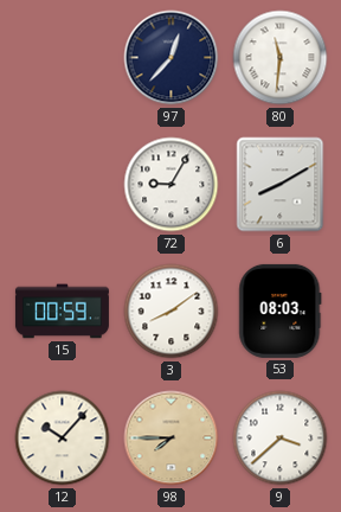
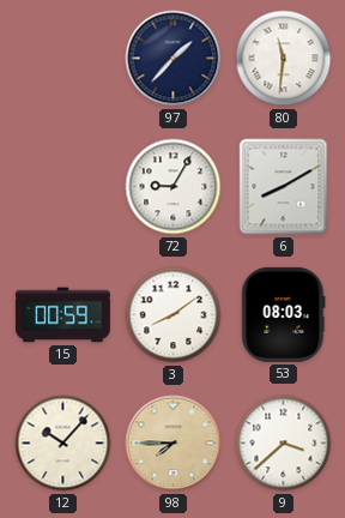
97: 12:37 -> 1:37 (174, 59)
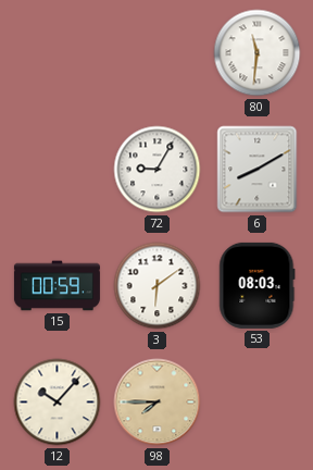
97: 1:37 -> none (174, 59)
3: 8:09 -> 6:09 (158, 286)
9: 3:38 -> none (284, 444)
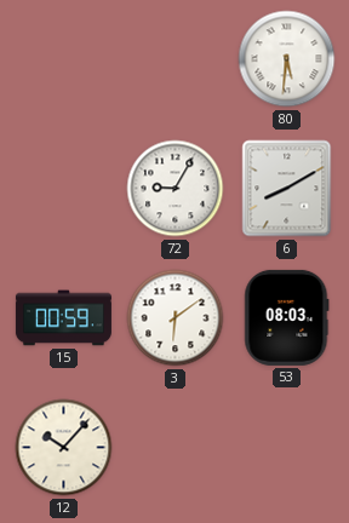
80: 11:31 -> 5:31 (287, 59)
98: 7:45 -> none (158, 403)
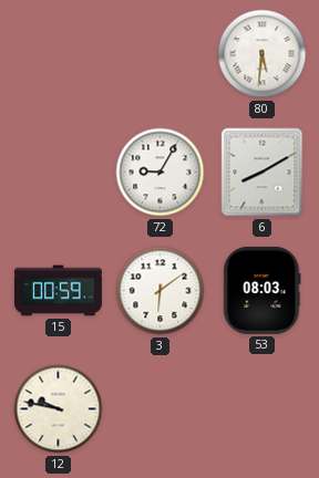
12: 10:07 -> 9:47 (59, 409)
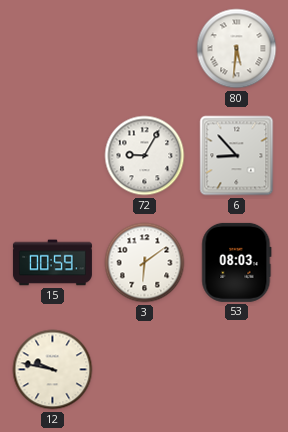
6: 8:10 -> 8:53 (237, 156)
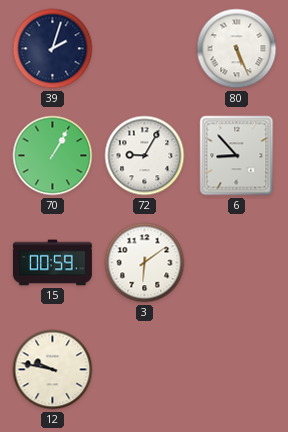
39: none -> 2:03 (53, 49)
80: 5:31 -> 5:26 (237, 49)
70: none -> 1:05 (53, 156)
53: 08:03 -> none (237, 262)
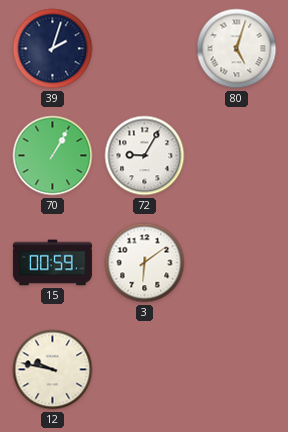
80: 5:26 -> 5:03 (237, 49)
6: 8:53 -> none (237, 156)
